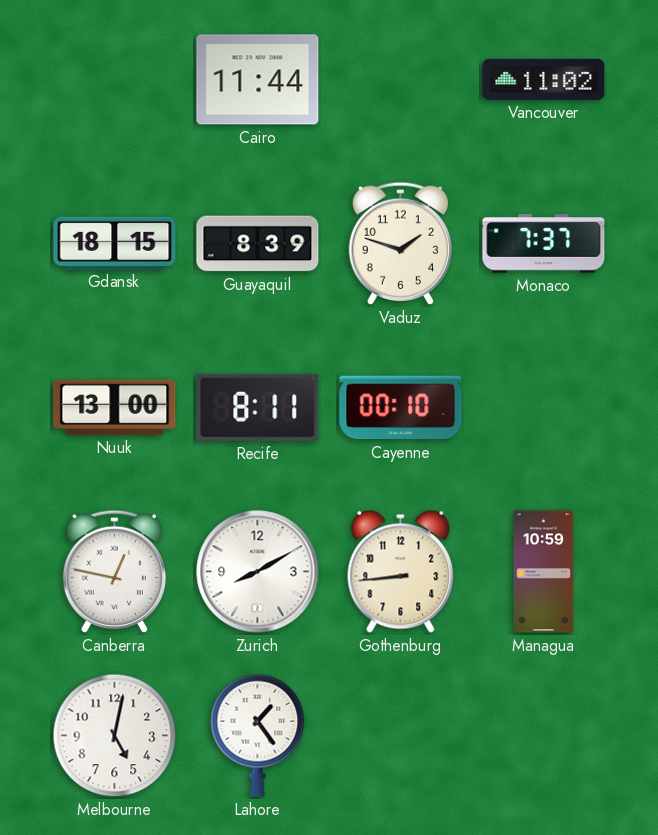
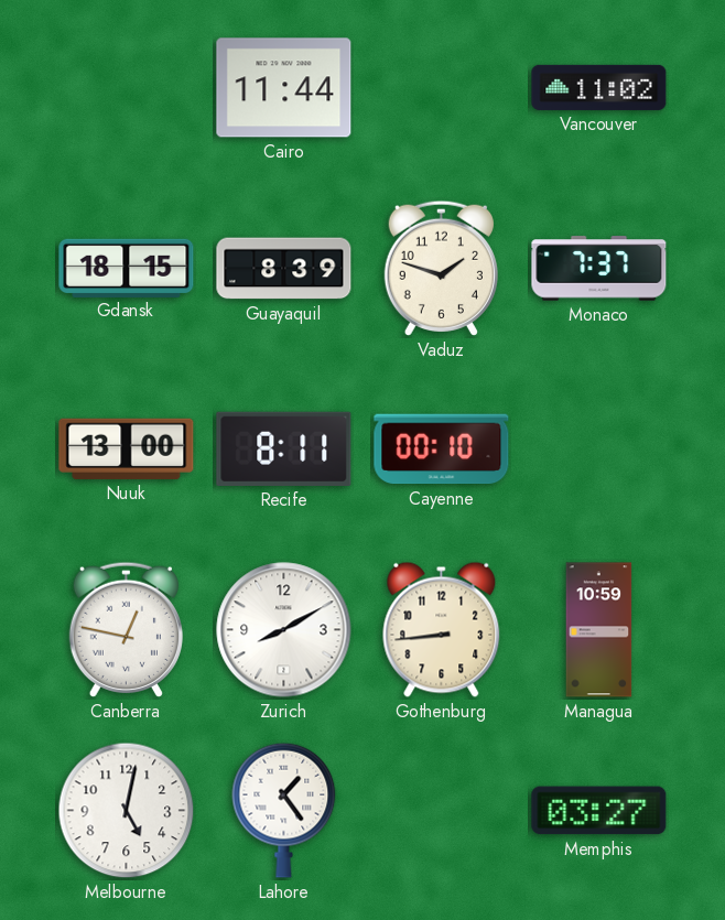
Memphis: none -> 03:27 (599, 811)
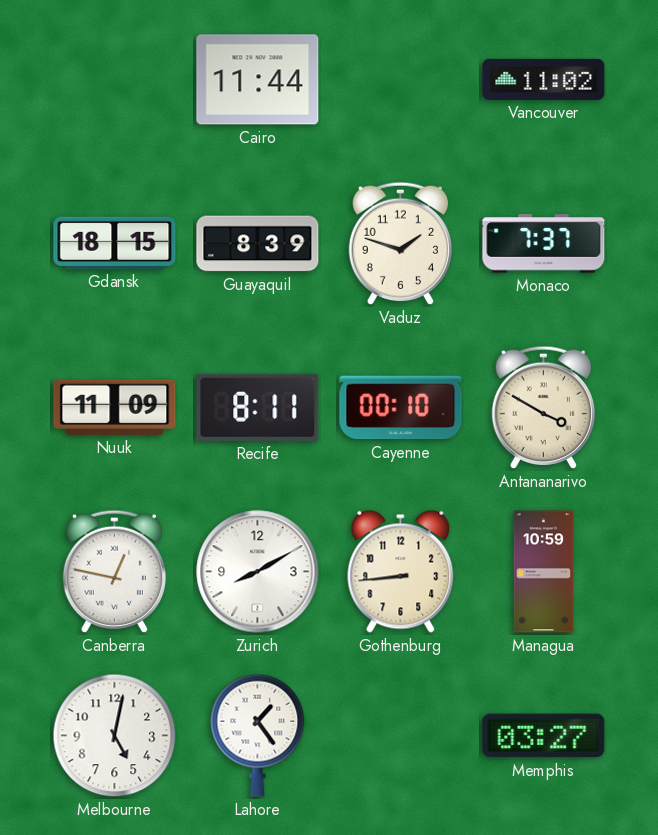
Nuuk: 13:00 -> 11:09 (115, 407)
Antananarivo: none -> 3:50 (543, 407)
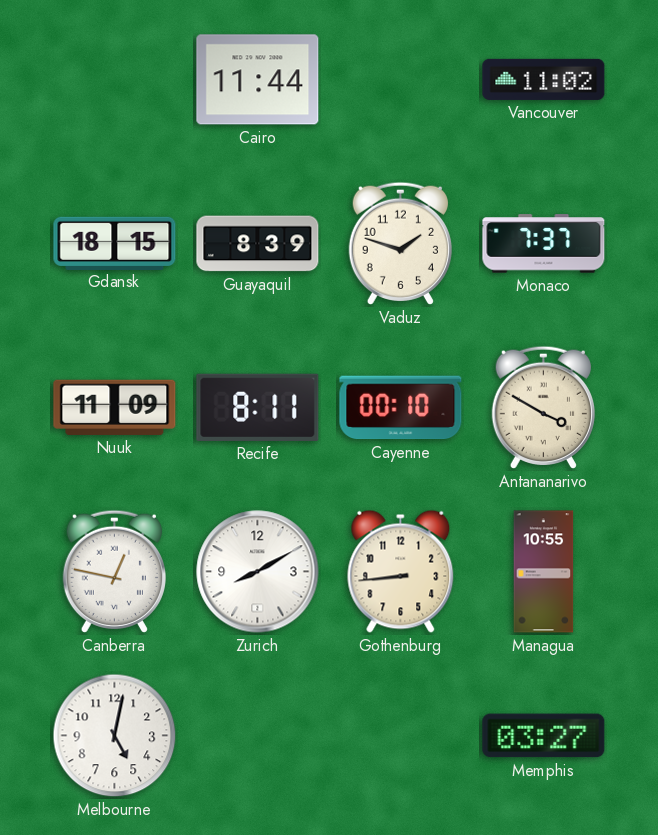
Managua: 10:59 -> 10:55 (544, 572)
Lahore: 1:24 -> none (258, 735)
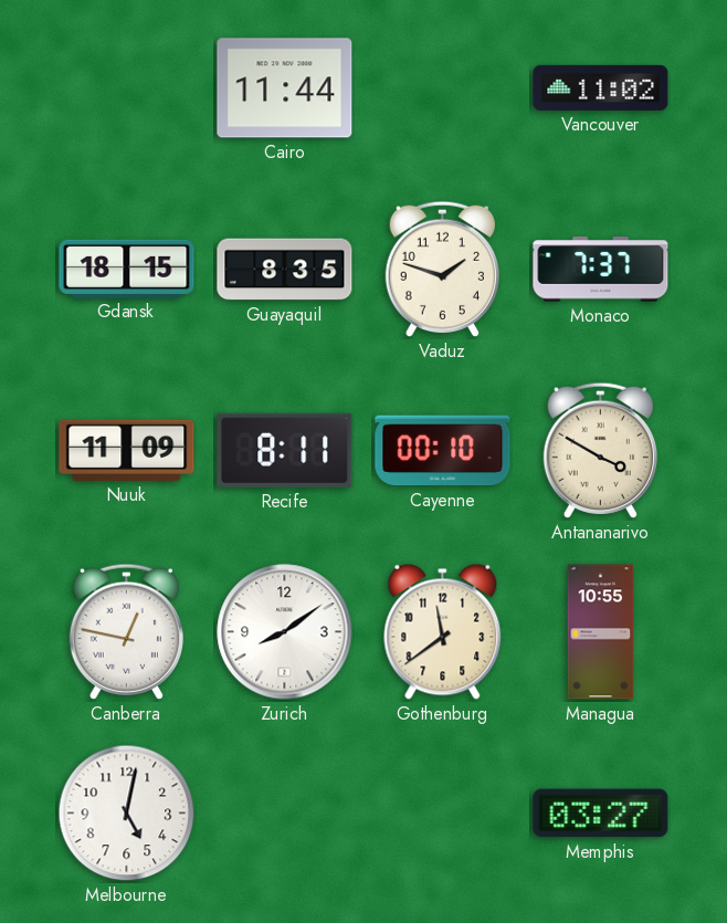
Guayaquil: 8:39 -> 8:35 (285, 270)
Zurich: 8:10 -> 8:09 (285, 632)
Gothenburg: 8:44 -> 11:39 (443, 631)
